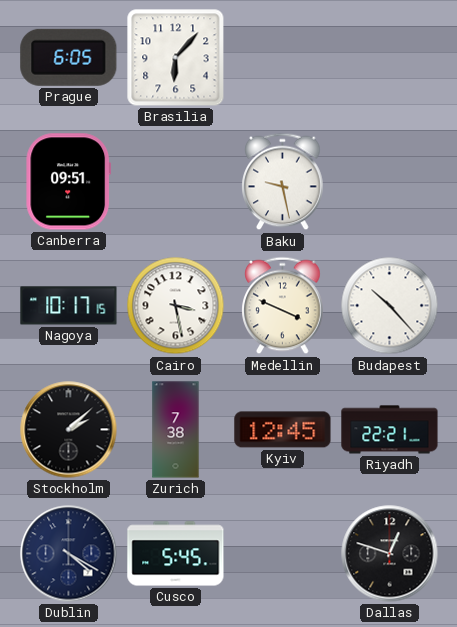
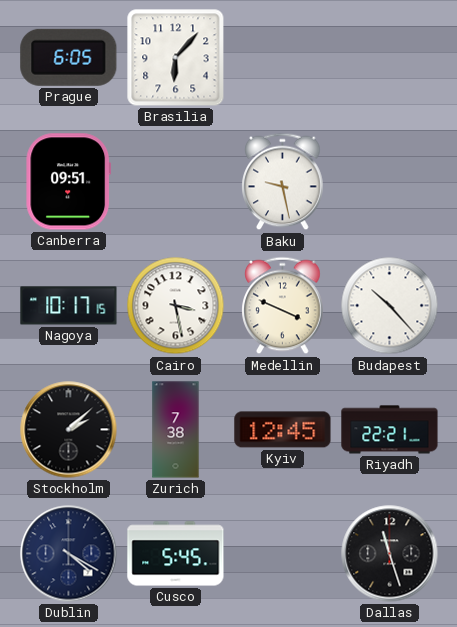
Dallas: 12:48 -> 11:27 (390, 554)
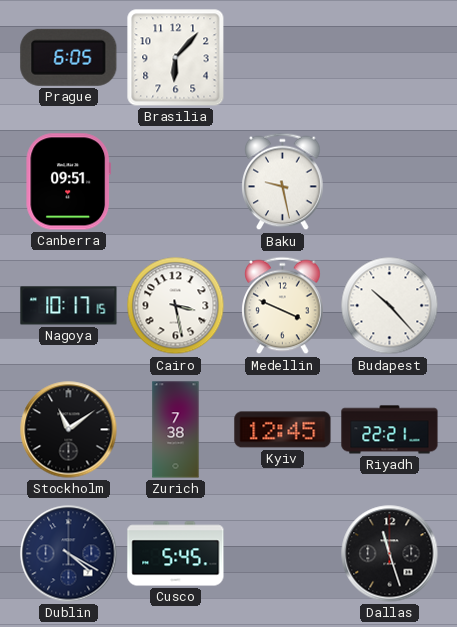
Stockholm: 2:08 -> 11:09 (69, 430)
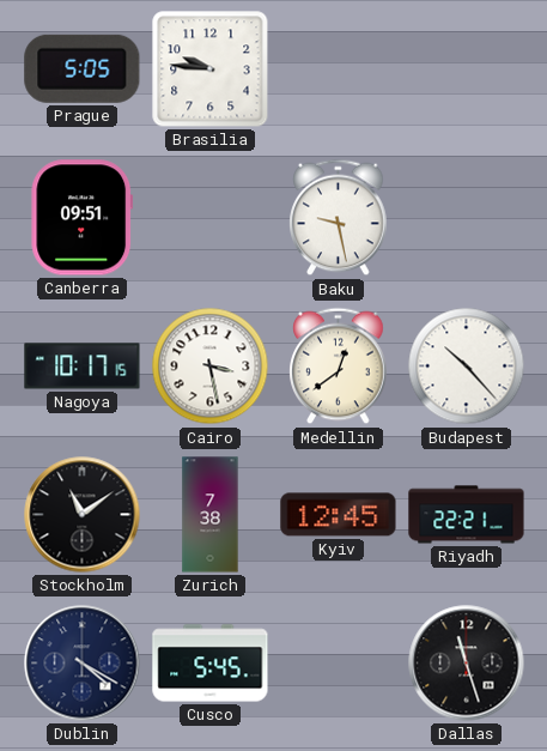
Prague: 6:05 -> 5:05 (83, 68)
Brasilia: 6:07 -> 9:46 (211, 69)
Medellin: 3:49 -> 12:39 (339, 367)
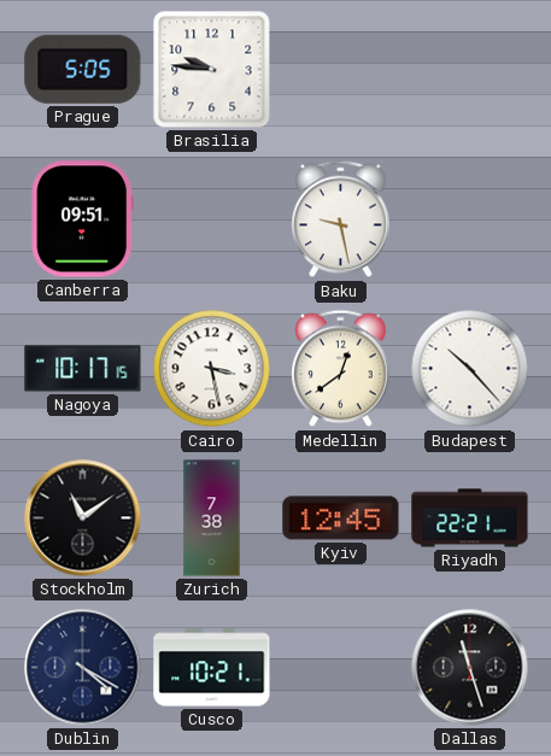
Cusco: 5:45 -> 10:21 (212, 668)
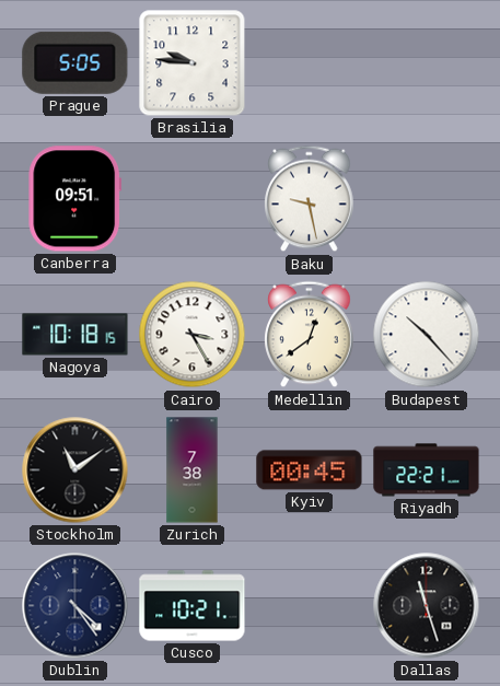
Nagoya: 10:17 -> 10:18 (75, 335)
Cairo: 3:28 -> 3:25 (193, 335)
Kyiv: 12:45 -> 00:45 (310, 470)
Dublin: 4:20 -> 4:24 (75, 606)
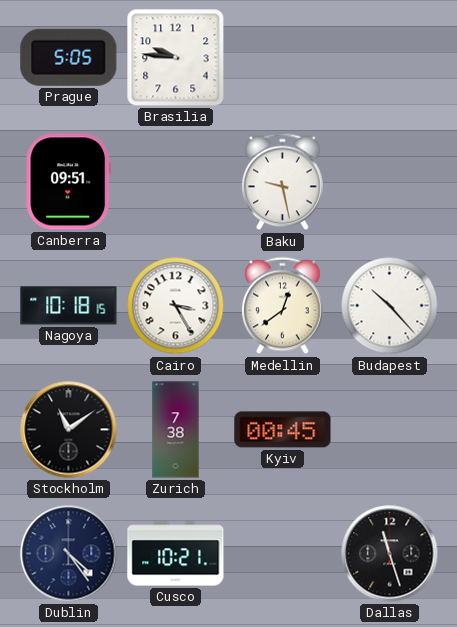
Riyadh: 22:21 -> none (427, 470)
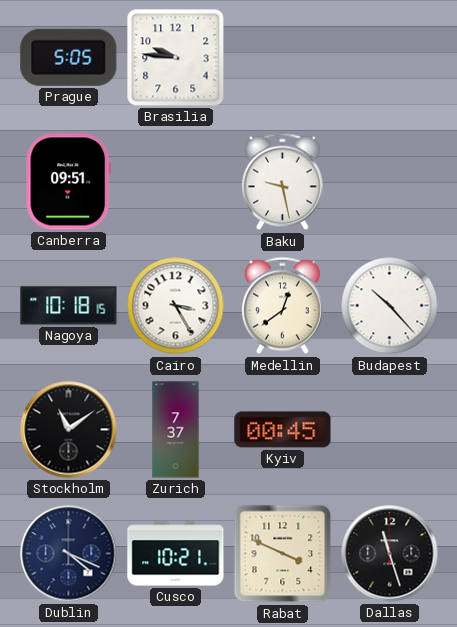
Zurich: 7:38 -> 7:37 (176, 430)
Dublin: 4:24 -> 4:19 (69, 554)
Rabat: none -> 3:49 (283, 554)
